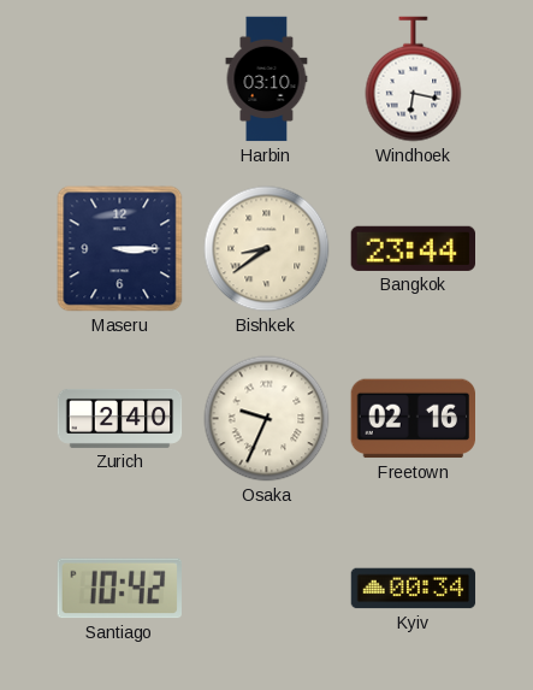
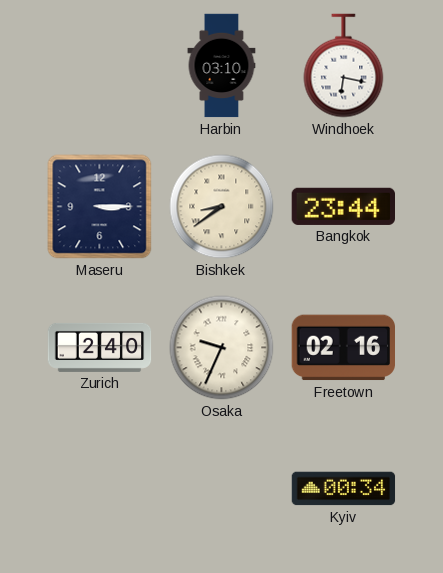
Santiago: 10:42 -> none (119, 589)
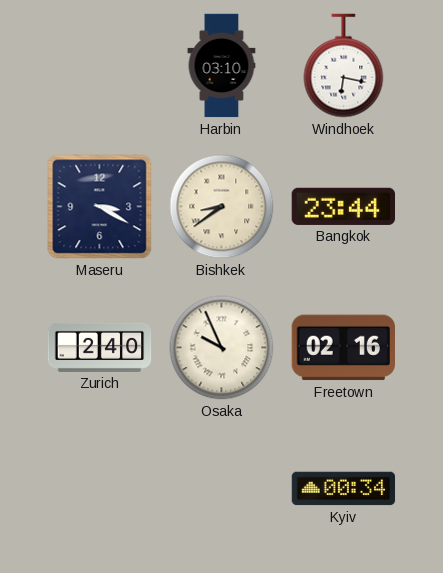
Maseru: 3:15 -> 3:20 (100, 207)
Osaka: 9:34 -> 9:56 (222, 348)
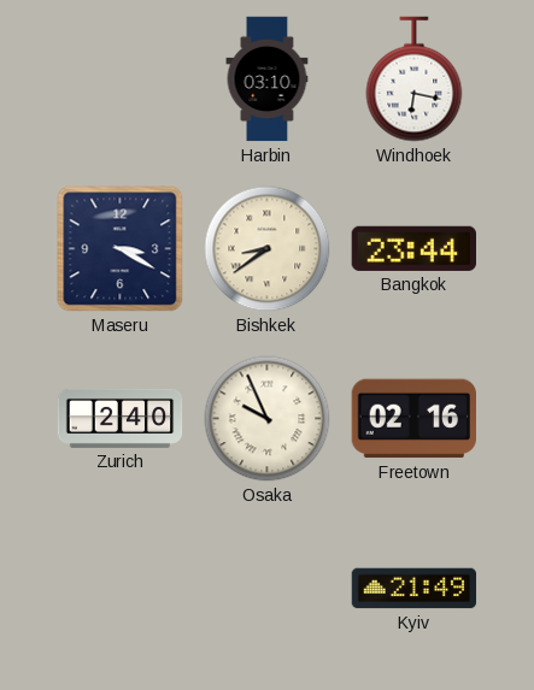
Kyiv: 00:34 -> 21:49 (415, 589)
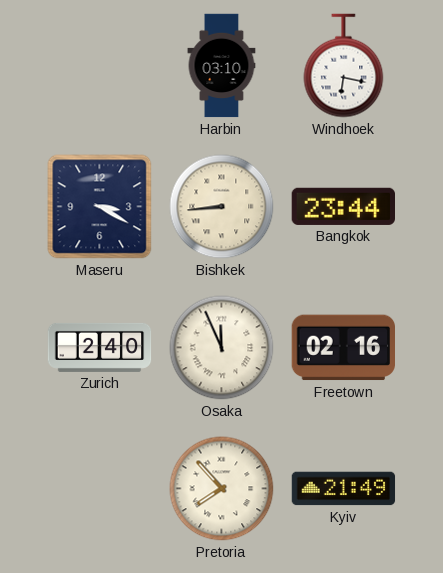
Bishkek: 8:39 -> 8:44 (222, 207)
Osaka: 9:56 -> 11:56 (222, 348)
Pretoria: none -> 7:53 (222, 489)
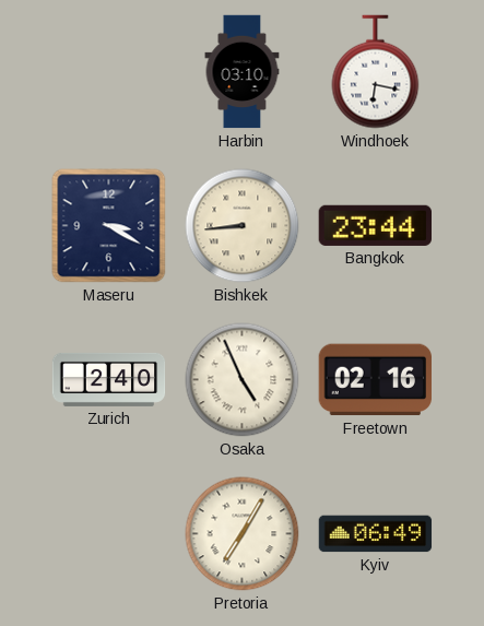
Osaka: 11:56 -> 4:56 (243, 380)
Pretoria: 7:53 -> 7:05 (243, 534)
Kyiv: 21:49 -> 06:49 (376, 534)
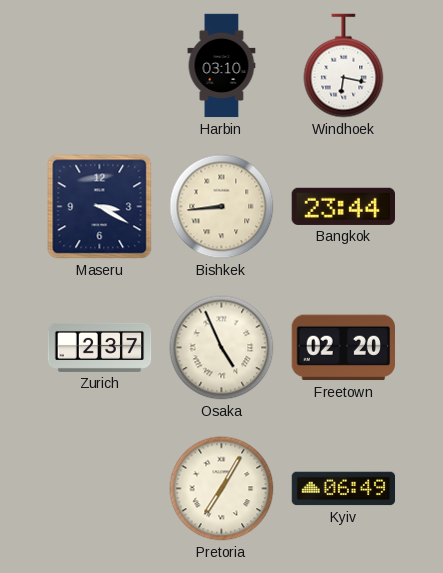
Zurich: 2:40 -> 2:37 (100, 347)
Freetown: 02:16 -> 02:20 (343, 348)
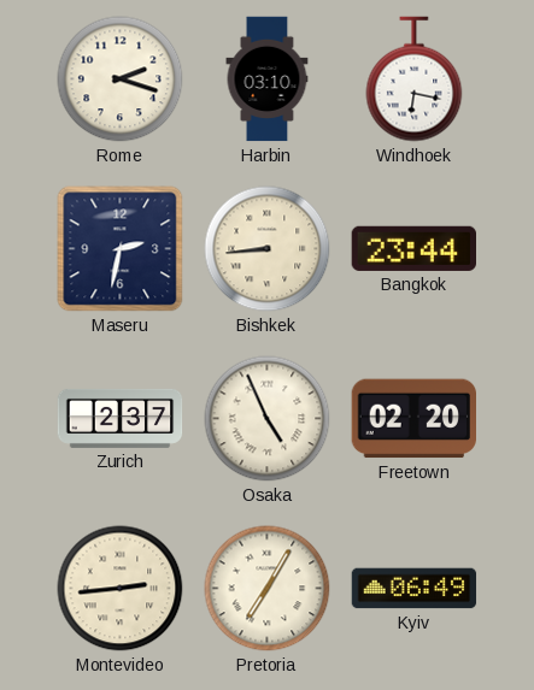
Rome: none -> 2:18 (121, 79)
Maseru: 3:20 -> 2:32 (121, 249)
Montevideo: none -> 2:44 (121, 589)
